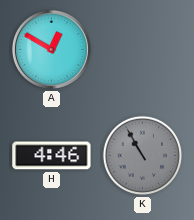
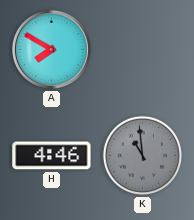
A: 12:50 -> 7:50 (51, 49)
K: 10:55 -> 10:59 (143, 156)
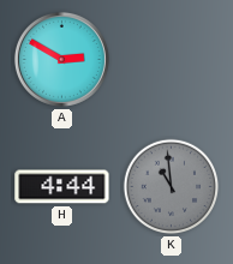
A: 7:50 -> 2:50 (61, 59)
H: 4:46 -> 4:44 (62, 187)
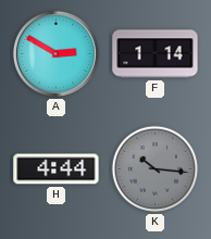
F: none -> 1:14 (156, 54)
K: 10:59 -> 10:16 (156, 169)
